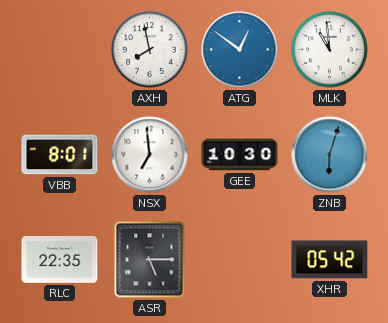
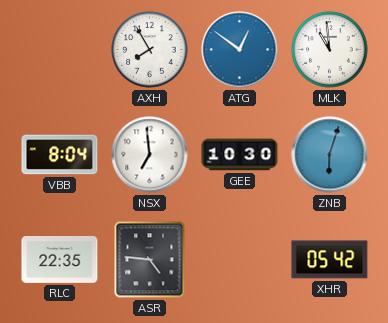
AXH: 7:58 -> 7:55 (150, 50)
VBB: 8:01 -> 8:04 (60, 155)
ASR: 5:15 -> 4:46 (150, 260)
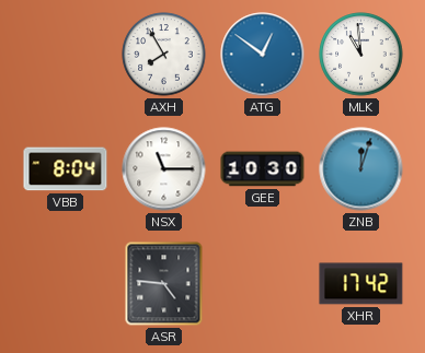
NSX: 6:59 -> 11:15 (164, 169)
ZNB: 6:03 -> 12:03 (361, 169)
RLC: 22:35 -> none (60, 260)
XHR: 05:42 -> 17:42 (361, 284)
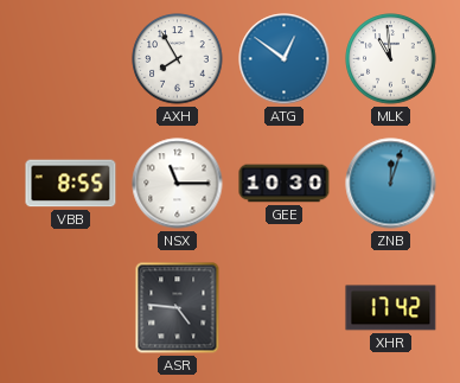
VBB: 8:04 -> 8:55 (71, 184)
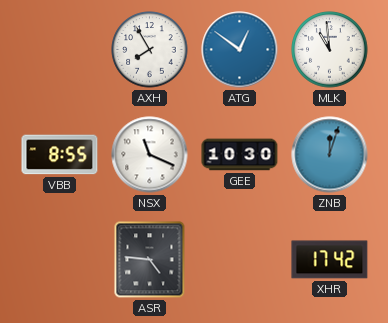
NSX: 11:15 -> 11:19 (150, 155)
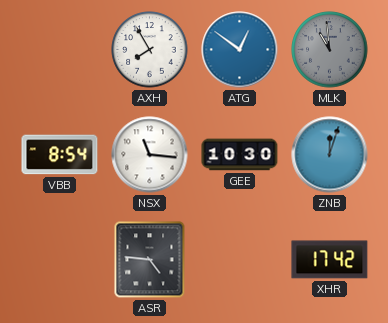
MLK dial: white -> grey (330, 50)
VBB: 8:55 -> 8:54 (60, 155)
NSX: 11:19 -> 11:16 (150, 155)
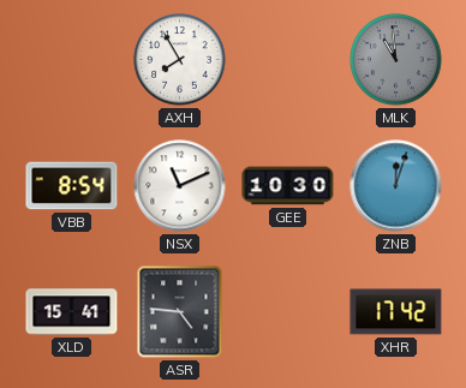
ATG: 12:51 -> none (240, 50)
NSX: 11:16 -> 11:11 (180, 186)
XLD: none -> 15:41 (72, 312)
